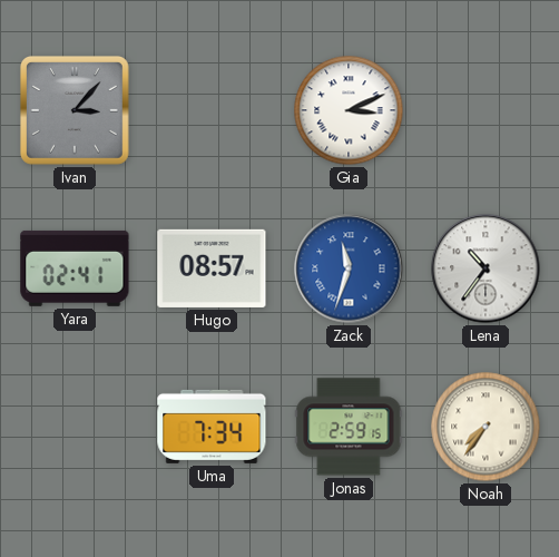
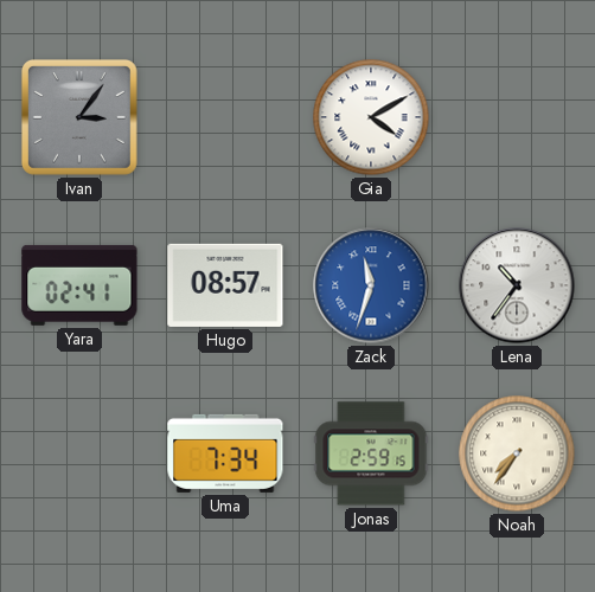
Ivan: 3:07 -> 3:06 (79, 117)
Gia: 3:11 -> 4:10 (371, 117)
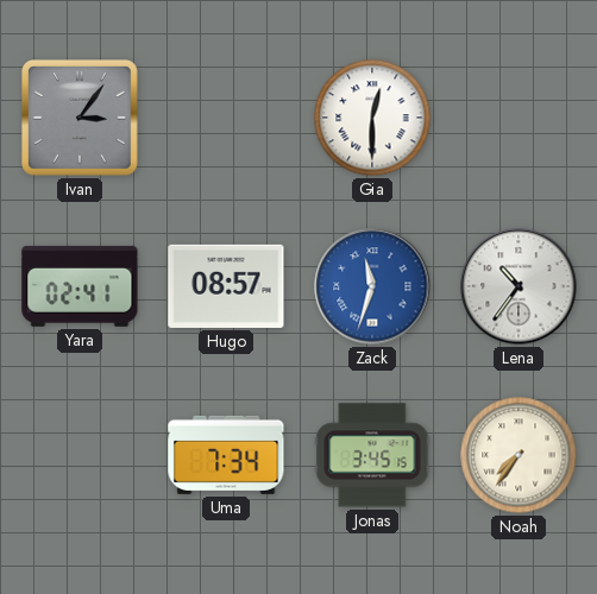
Gia: 4:10 -> 12:30 (372, 118)
Jonas: 2:59 -> 3:45 (372, 455)
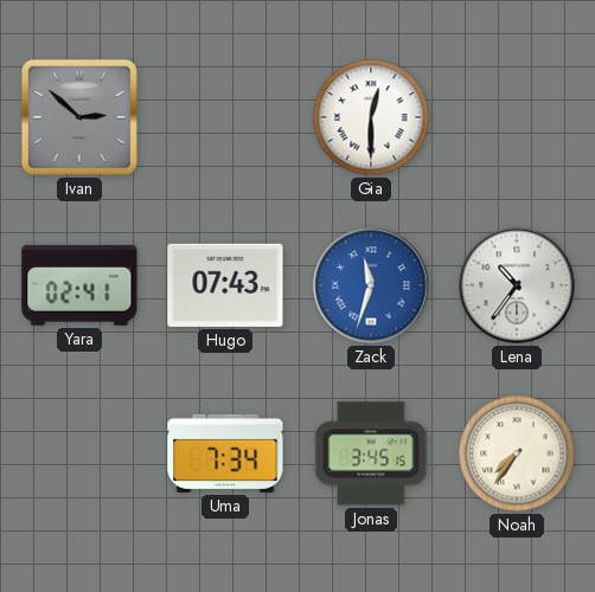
Ivan: 3:06 -> 2:52 (79, 117)
Hugo: 08:57 -> 07:43 (225, 285)
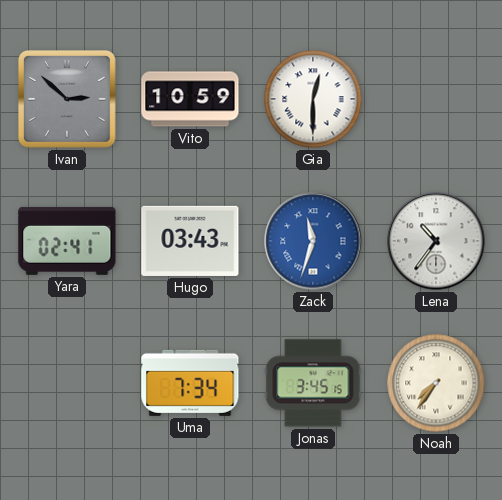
Vito: none -> 10:59 (190, 99)
Hugo: 07:43 -> 03:43 (190, 241)
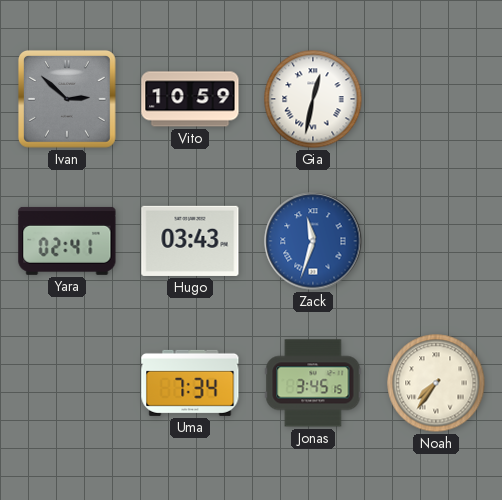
Gia: 12:30 -> 12:32 (313, 99)
Lena: 10:36 -> none (436, 241)
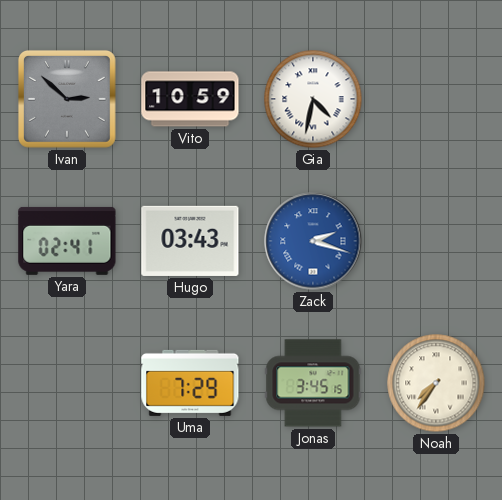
Gia: 12:32 -> 4:32 (313, 99)
Zack: 11:33 -> 2:18 (313, 241)
Uma: 7:34 -> 7:29 (190, 383)
